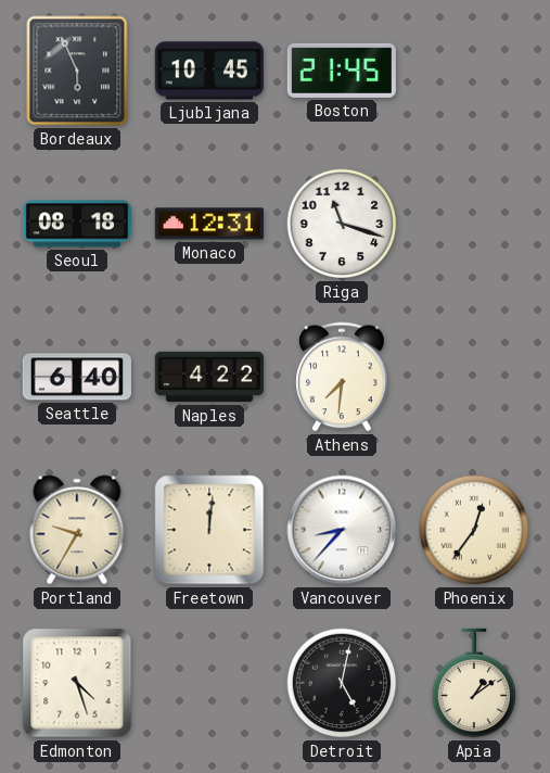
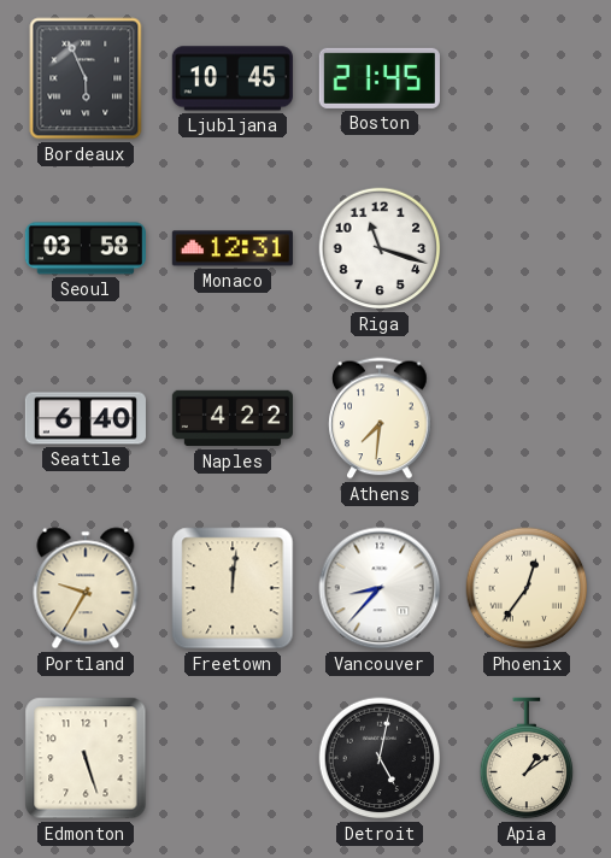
Seoul: 08:18 -> 03:58 (86, 248)
Edmonton: 4:27 -> 5:27 (86, 758)
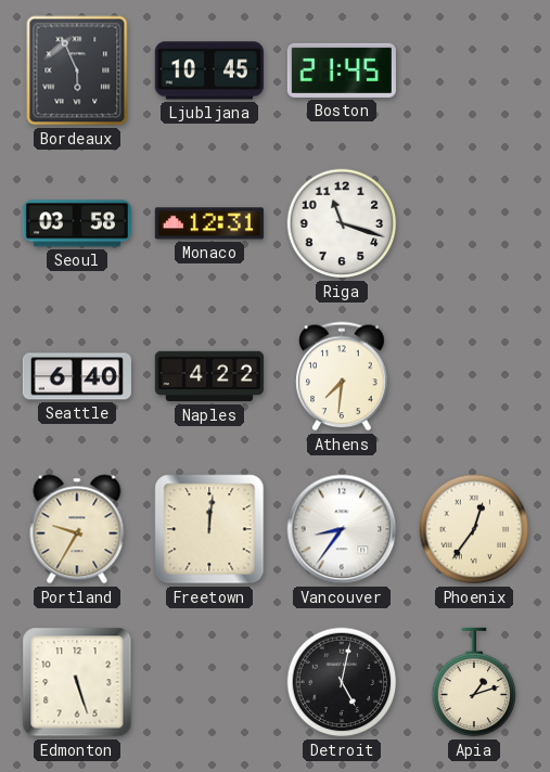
Vancouver: 8:37 -> 8:36 (342, 529)
Apia: 1:09 -> 1:12 (474, 682)
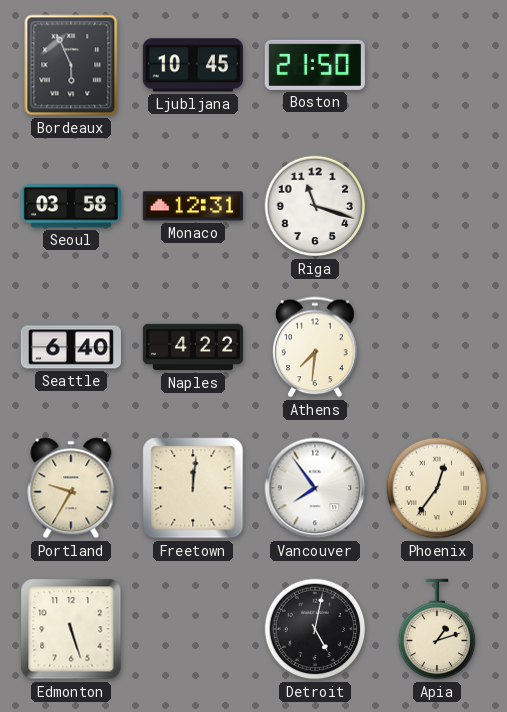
Boston: 21:45 -> 21:50 (315, 65)
Vancouver: 8:36 -> 7:54 (315, 488)
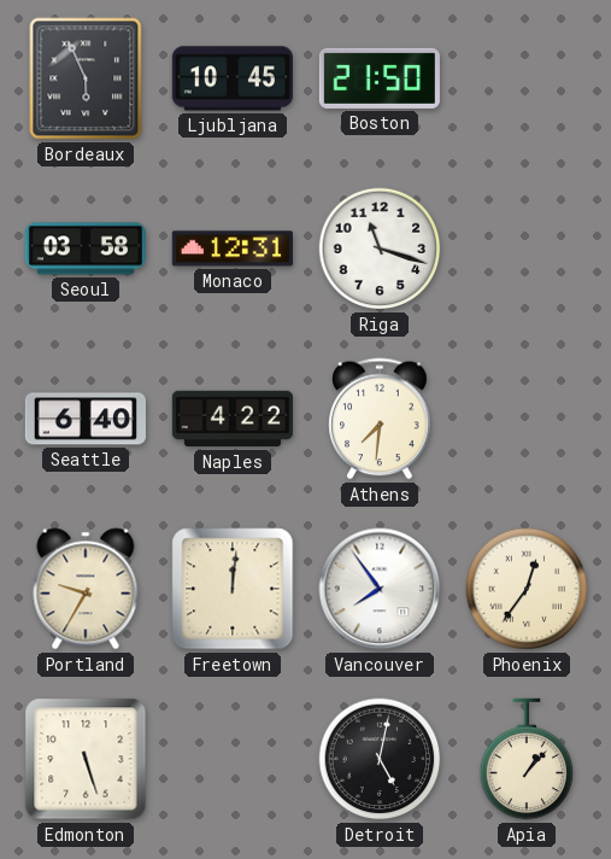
Apia: 1:12 -> 1:07 (527, 759)
